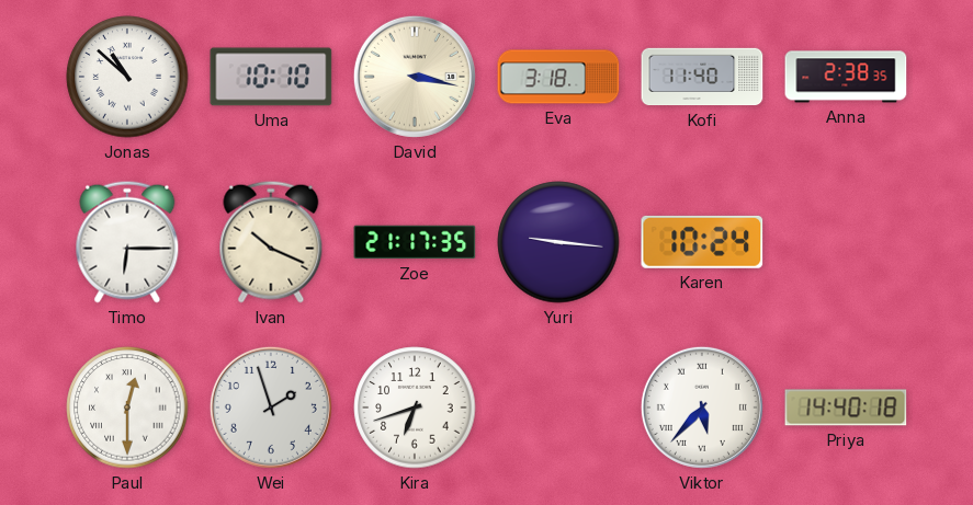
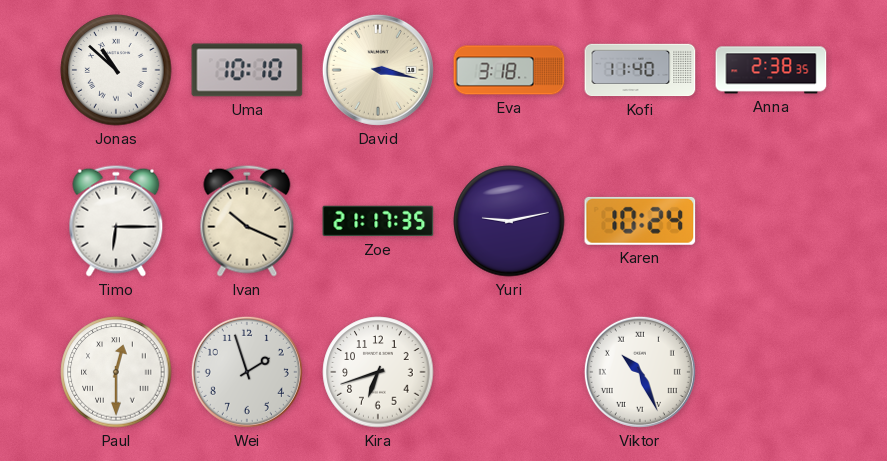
Yuri: 9:16 -> 9:13 (509, 221)
Viktor: 5:37 -> 10:26 (640, 372)
Priya: 14:40 -> none (846, 408)
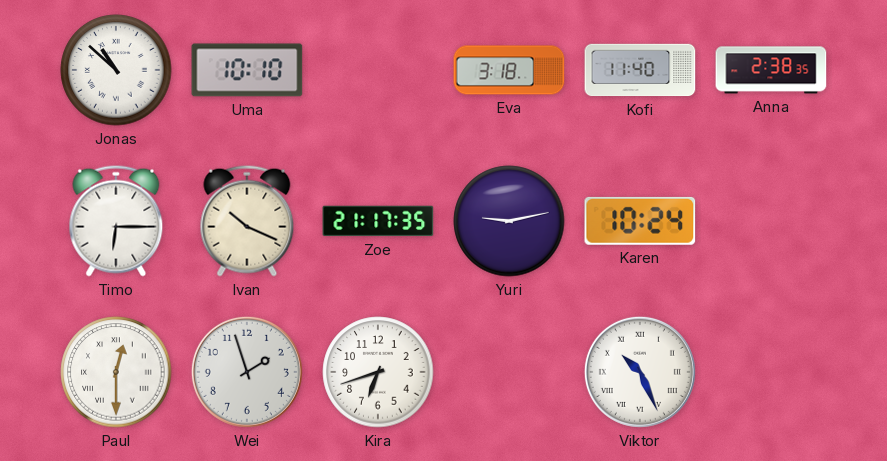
David: 3:17 -> none (378, 70)
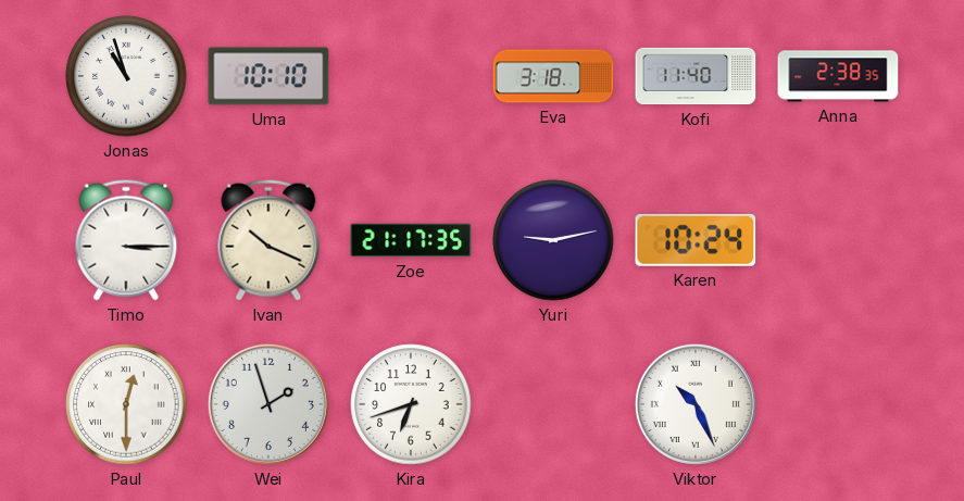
Jonas: 10:52 -> 10:57 (126, 76)
Timo: 6:15 -> 3:15 (126, 240)
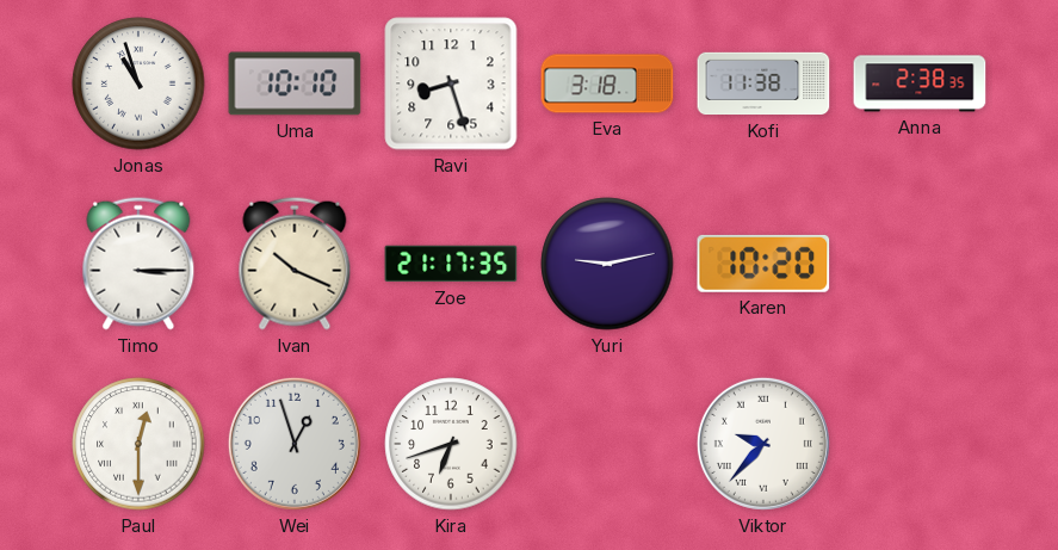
Ravi: none -> 8:27 (451, 84)
Kofi: 11:40 -> 11:38 (763, 84)
Karen: 10:24 -> 10:20 (763, 264)
Wei: 1:57 -> 12:57 (295, 444)
Viktor: 10:26 -> 9:37 (763, 444)
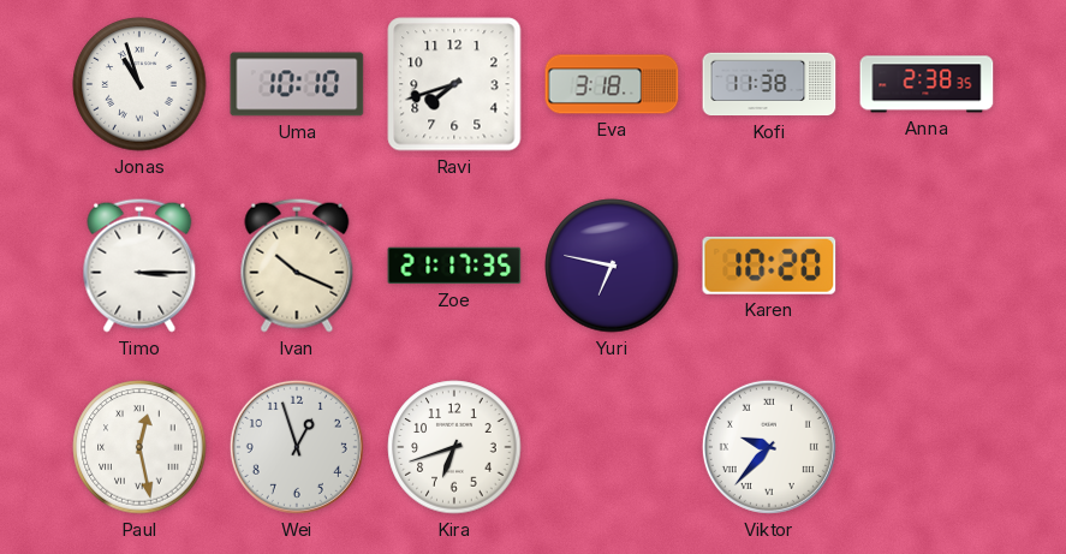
Ravi: 8:27 -> 7:42 (454, 84)
Yuri: 9:13 -> 6:47 (612, 266)
Paul: 12:30 -> 12:28 (139, 447)
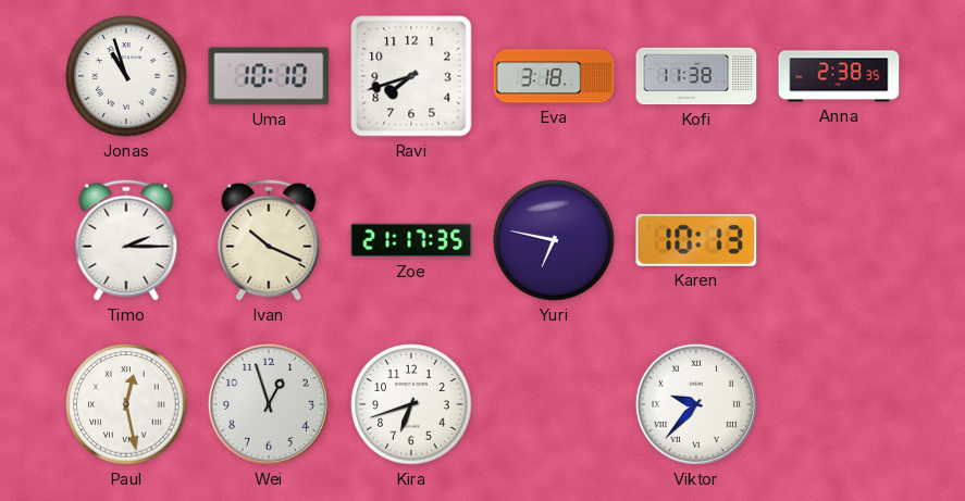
Timo: 3:15 -> 2:15 (126, 240)
Karen: 10:20 -> 10:13 (696, 240)
